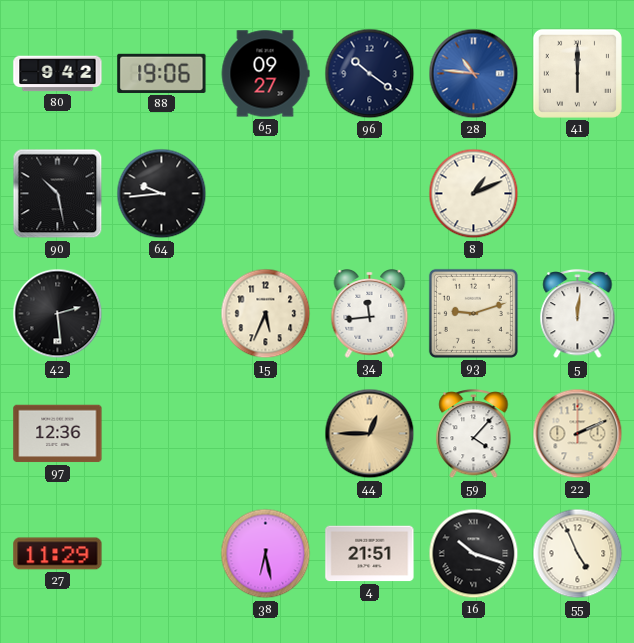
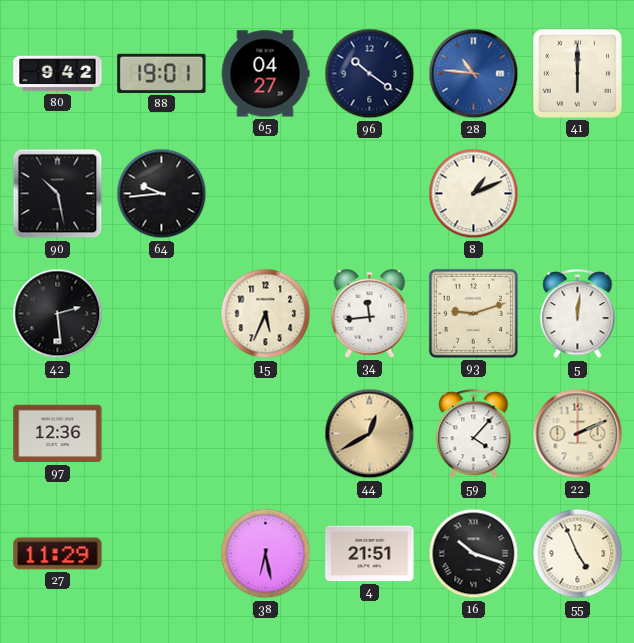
88: 19:06 -> 19:01 (162, 73)
65: 09:27 -> 04:27 (265, 74)
44: 12:45 -> 12:40 (370, 434)
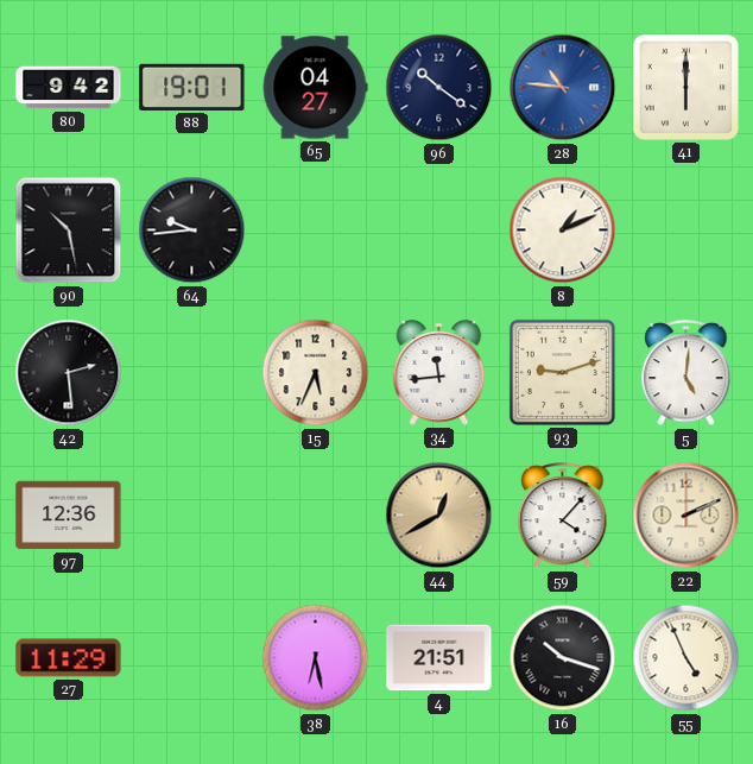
5: 12:01 -> 5:01 (686, 374)
